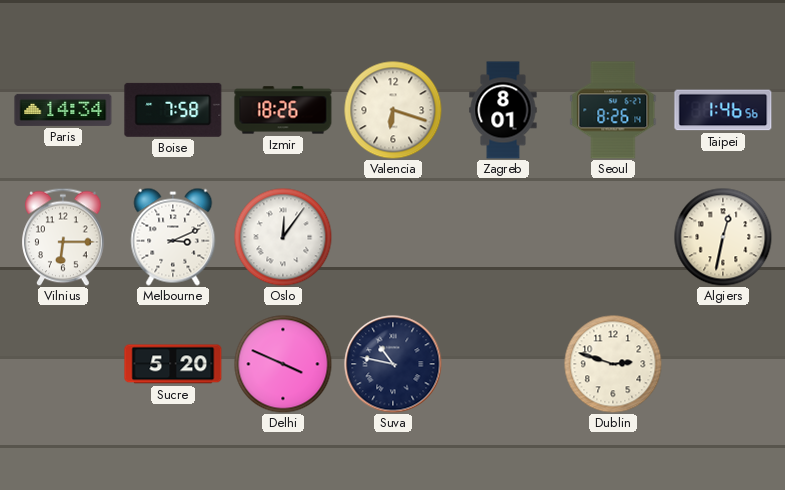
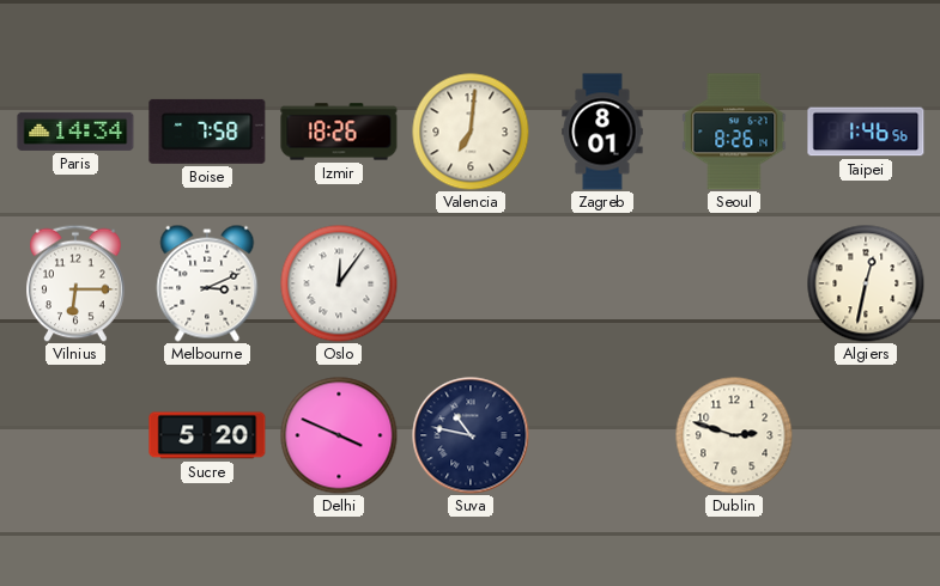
Valencia: 6:18 -> 7:01 (471, 132)
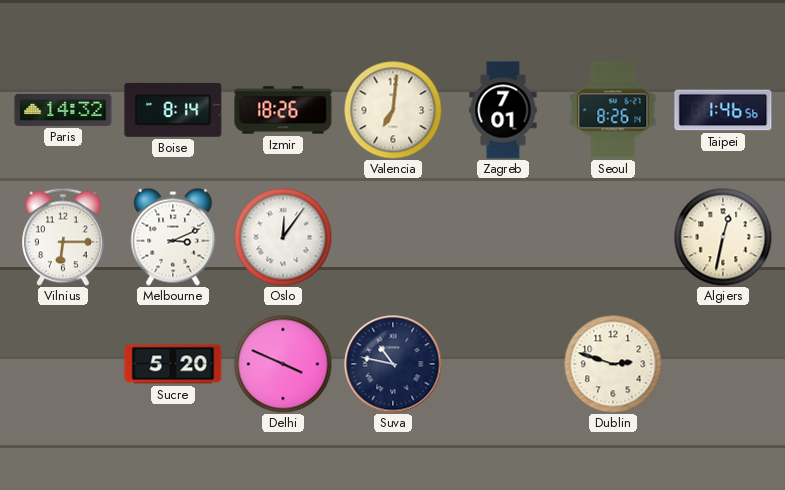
Paris: 14:34 -> 14:32 (63, 110)
Boise: 7:58 -> 8:14 (173, 110)
Zagreb: 8:01 -> 7:01 (503, 110)
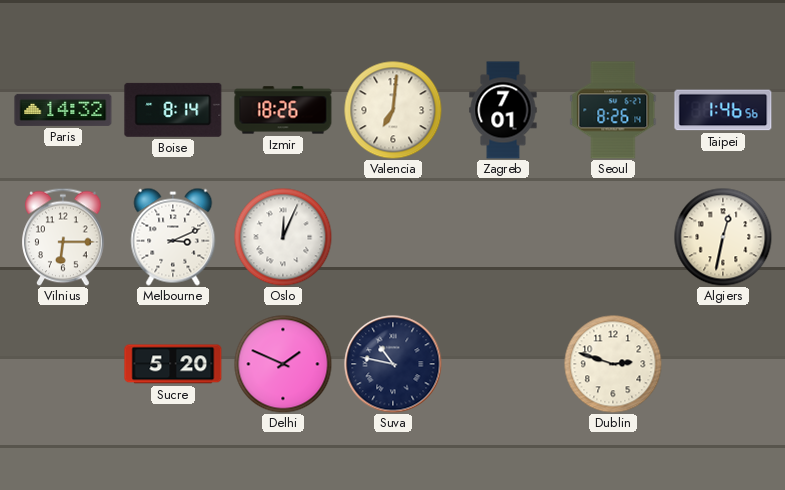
Oslo: 12:06 -> 12:04 (283, 237)
Delhi: 3:49 -> 1:49 (283, 364)
